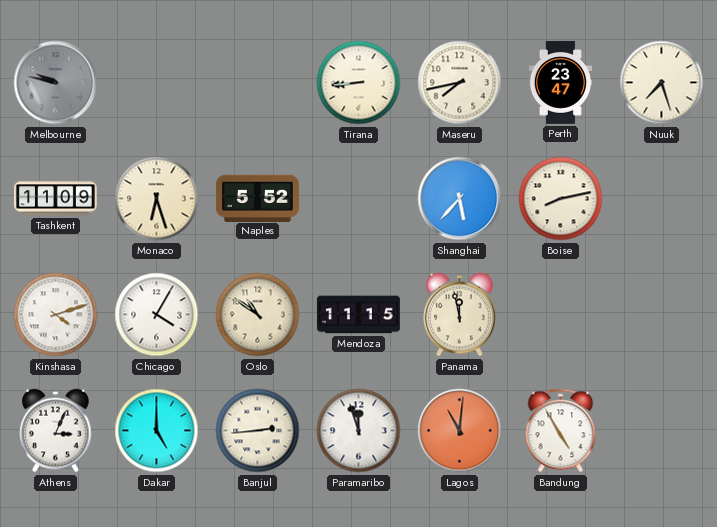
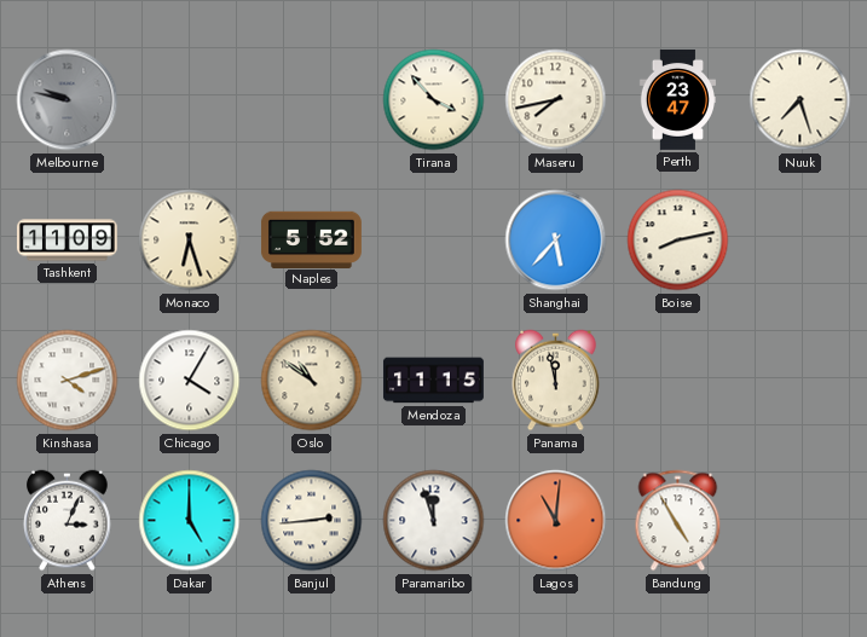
Tirana: 8:44 -> 3:53 (434, 100)
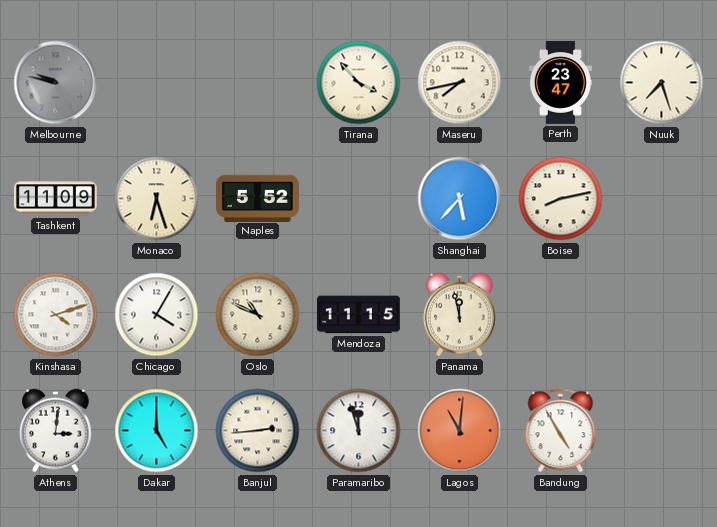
Oslo: 10:51 -> 10:49 (258, 315)
Athens: 3:04 -> 3:01 (56, 431)
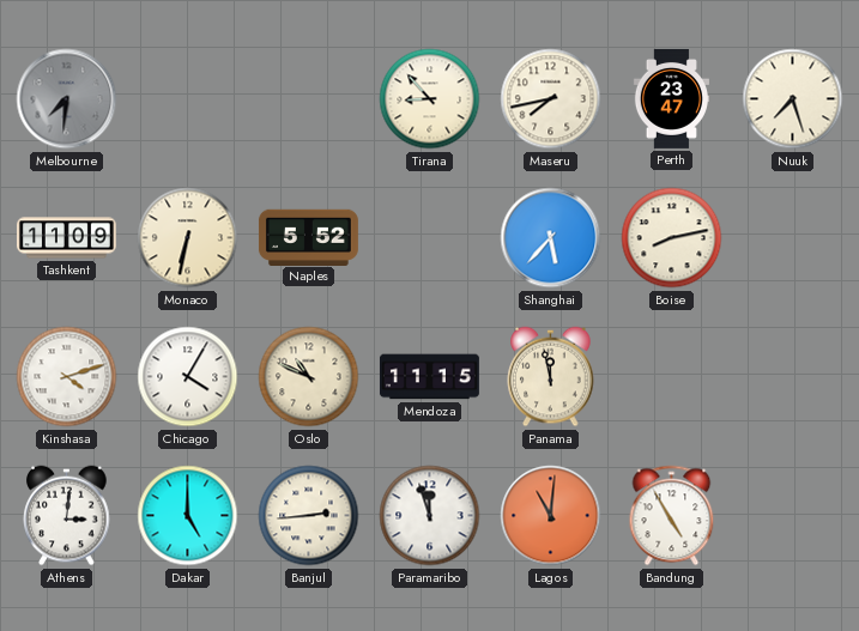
Melbourne: 9:47 -> 7:31 (67, 99)
Tirana: 3:53 -> 8:53 (430, 99)
Monaco: 6:27 -> 6:32 (188, 238)
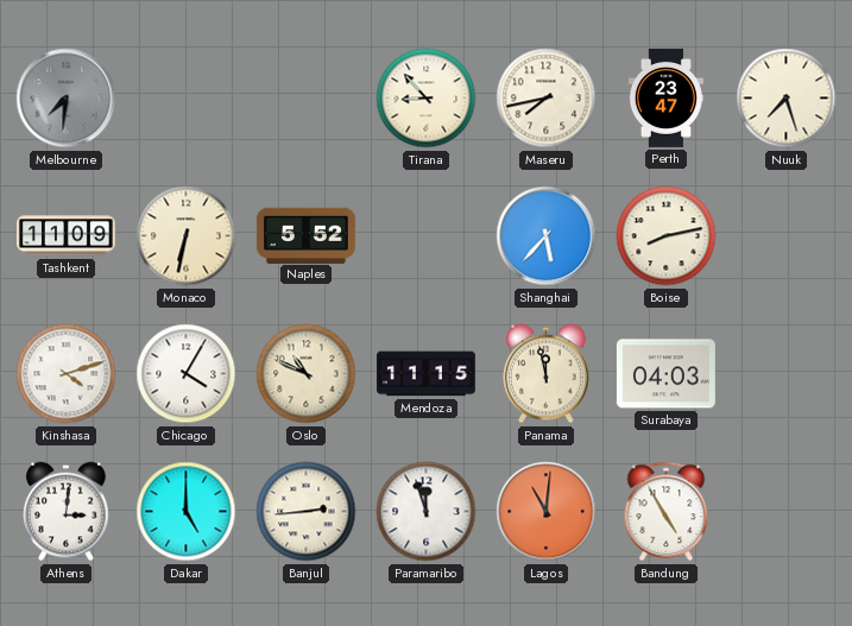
Surabaya: none -> 04:03 (665, 374)
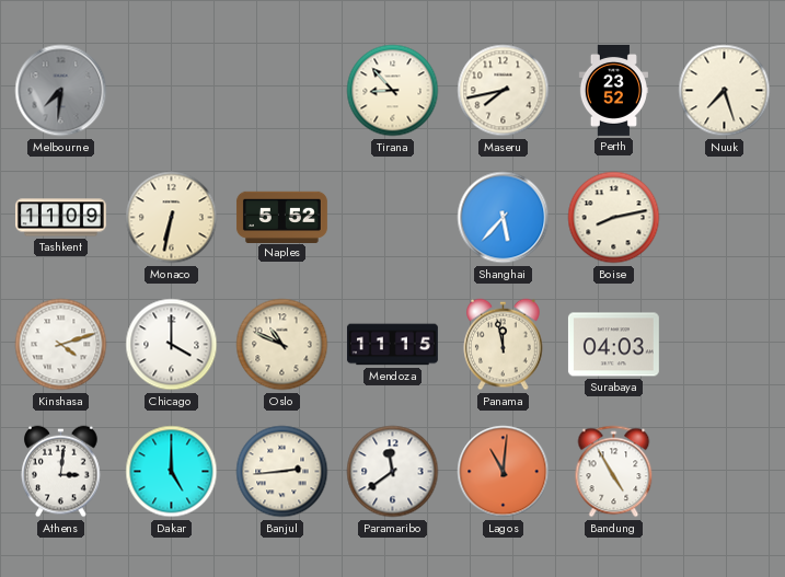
Perth: 23:47 -> 23:52 (613, 90)
Chicago: 4:05 -> 4:00 (172, 345)
Paramaribo: 11:57 -> 11:39 (393, 472)
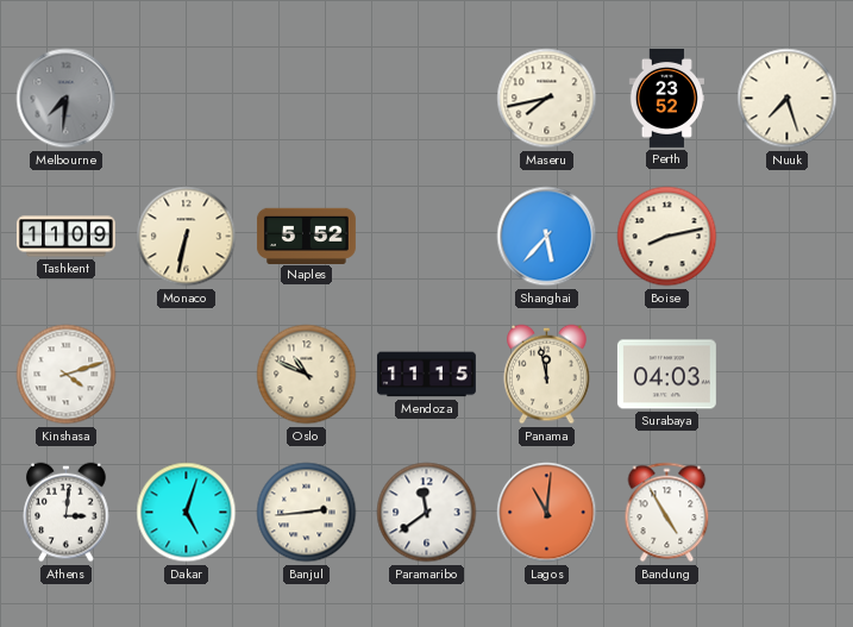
Tirana: 8:53 -> none (393, 91)
Chicago: 4:00 -> none (172, 345)
Dakar: 5:00 -> 5:03 (187, 513)
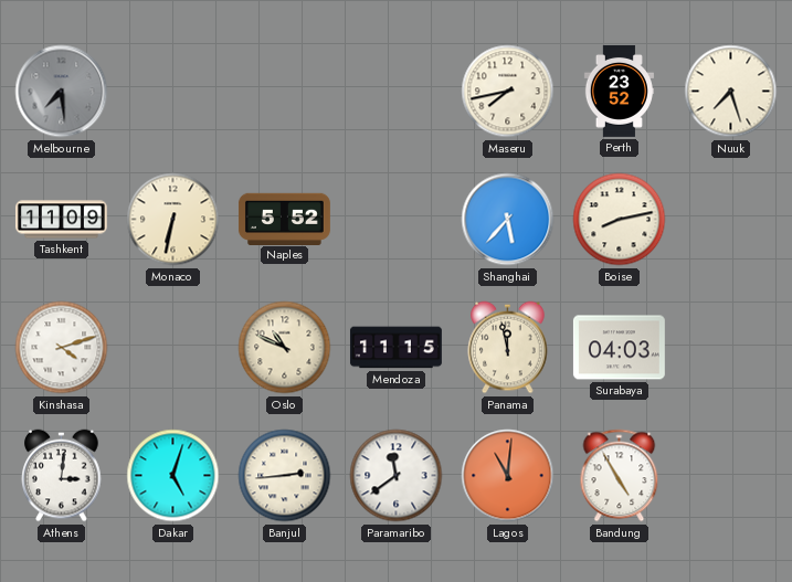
Melbourne: 7:31 -> 7:29 (62, 92)
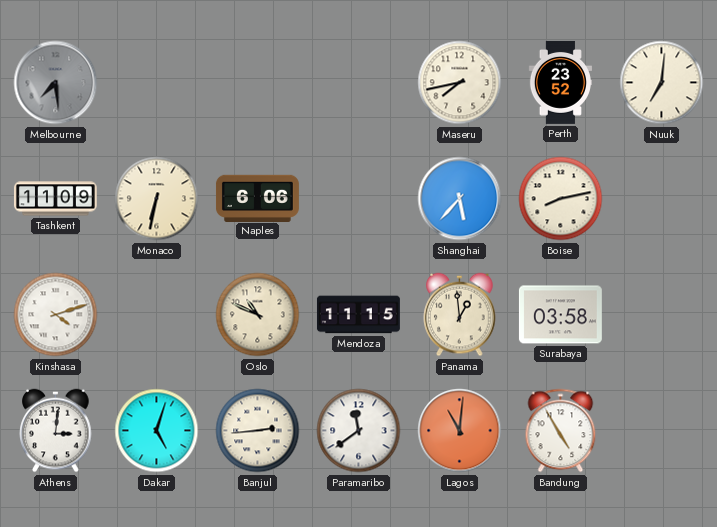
Nuuk: 7:27 -> 7:01 (662, 83)
Naples: 5:52 -> 6:06 (257, 198)
Panama: 11:58 -> 12:59 (460, 315)
Surabaya: 04:03 -> 03:58 (560, 315)
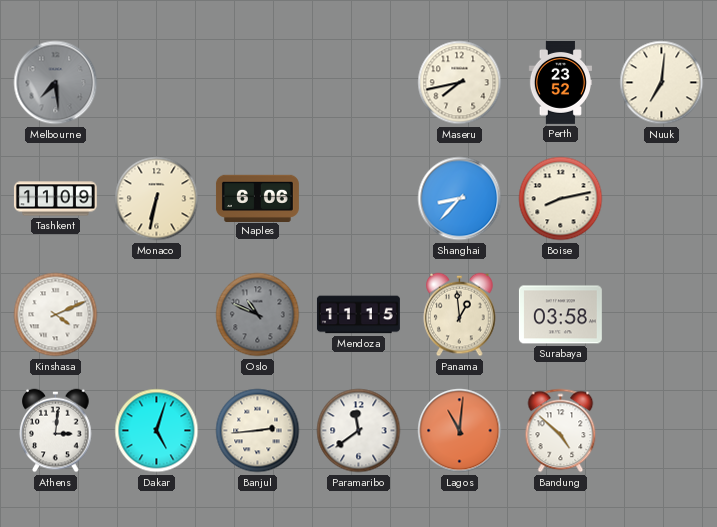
Shanghai: 5:37 -> 8:37 (460, 199)
Kinshasa: 4:12 -> 4:11 (56, 315)
Oslo dial: cream -> grey (258, 315)
Bandung: 4:55 -> 4:52 (561, 431)
